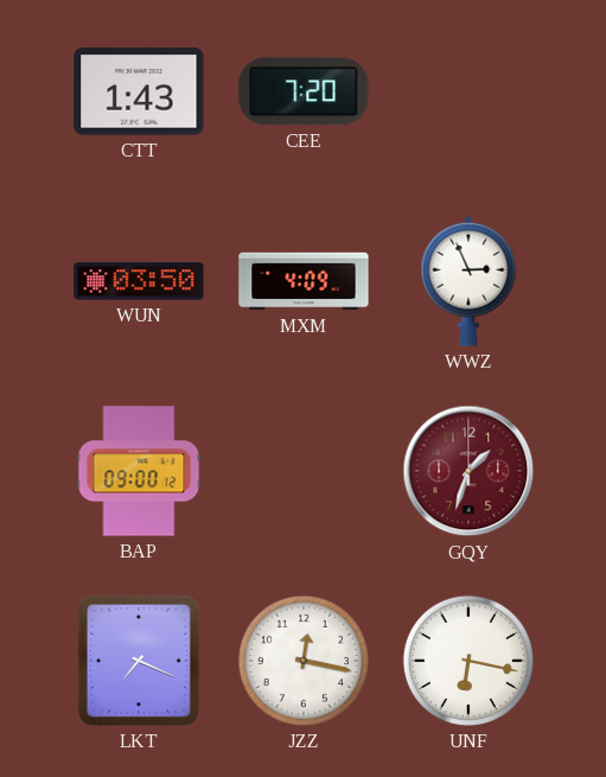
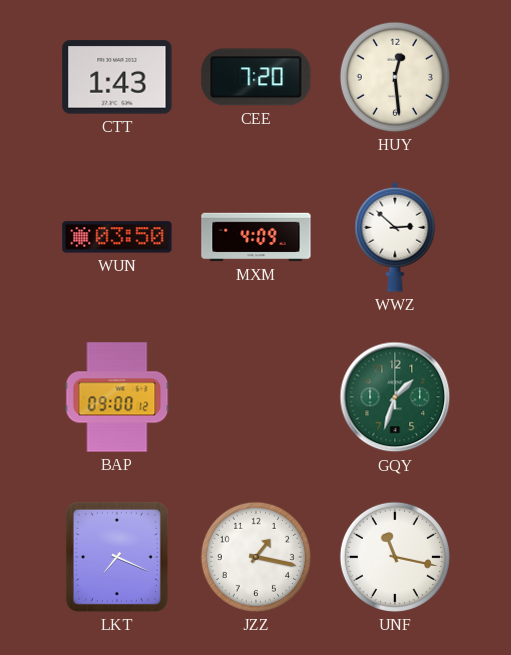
HUY: none -> 12:29 (395, 77)
WWZ: 2:56 -> 2:52 (395, 237)
GQY dial: burgundy -> green (395, 397)
JZZ: 12:17 -> 1:17 (256, 557)
UNF: 6:17 -> 11:17 (395, 557)
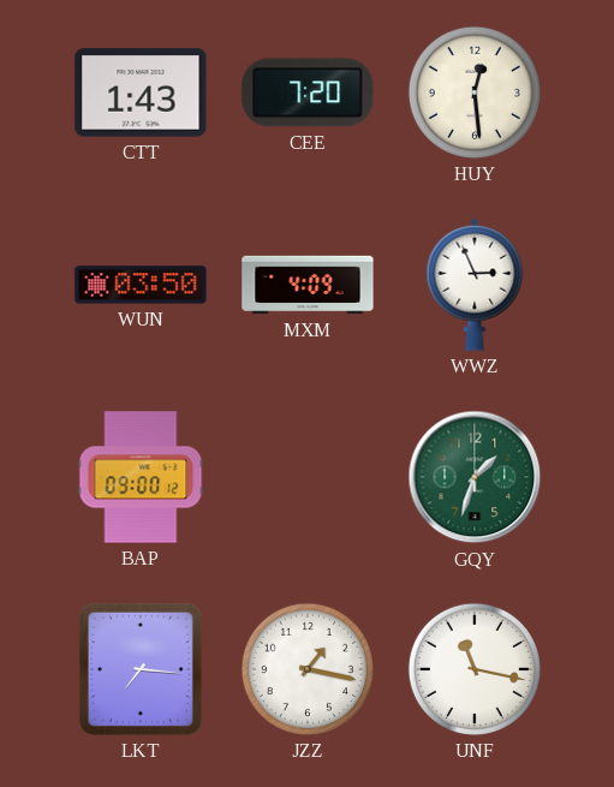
WWZ: 2:52 -> 2:56 (475, 285)
LKT: 7:19 -> 7:16 (141, 669)
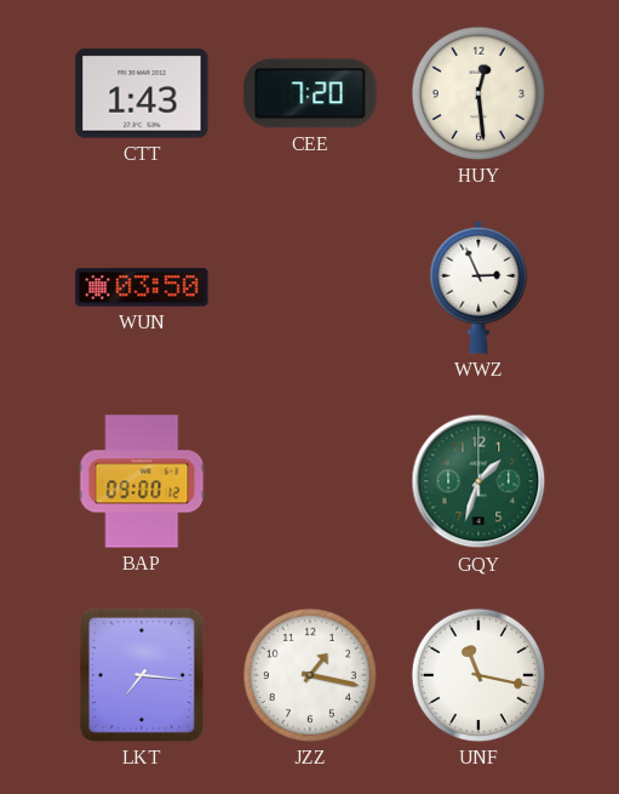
MXM: 4:09 -> none (308, 285)
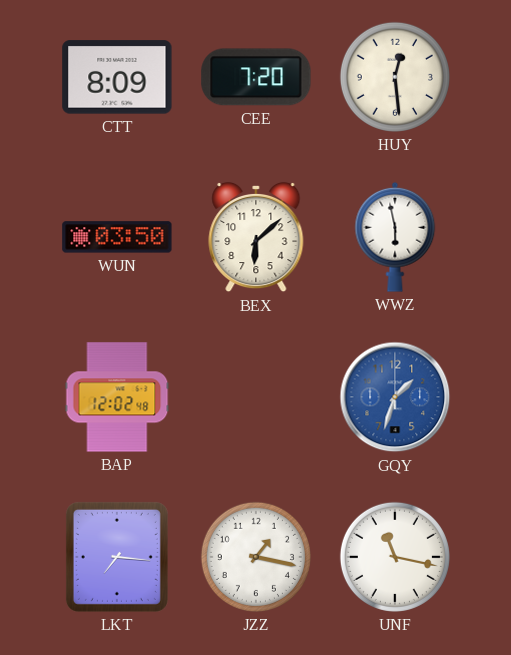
CTT: 1:43 -> 8:09 (117, 77)
BEX: none -> 6:08 (256, 237)
WWZ: 2:56 -> 5:58 (395, 237)
BAP: 09:00 -> 12:02 (117, 397)
GQY dial: green -> blue (395, 397)
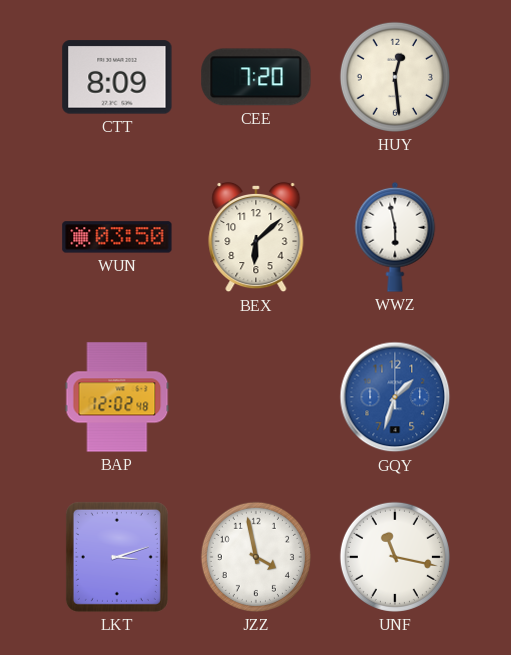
LKT: 7:16 -> 3:12 (117, 557)
JZZ: 1:17 -> 3:58 (256, 557)
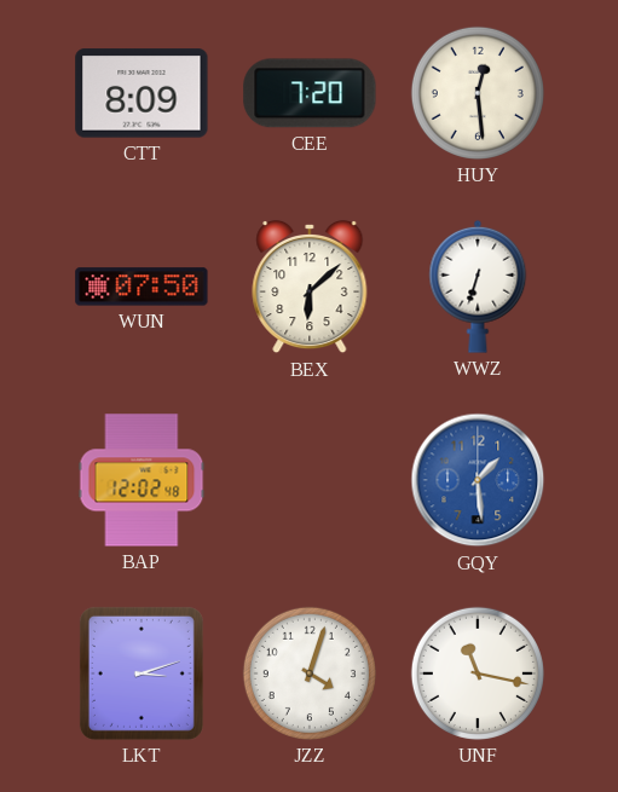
WUN: 03:50 -> 07:50 (141, 287)
WWZ: 5:58 -> 6:33 (478, 287)
GQY: 1:33 -> 1:29 (478, 480)
JZZ: 3:58 -> 4:03 (310, 674)
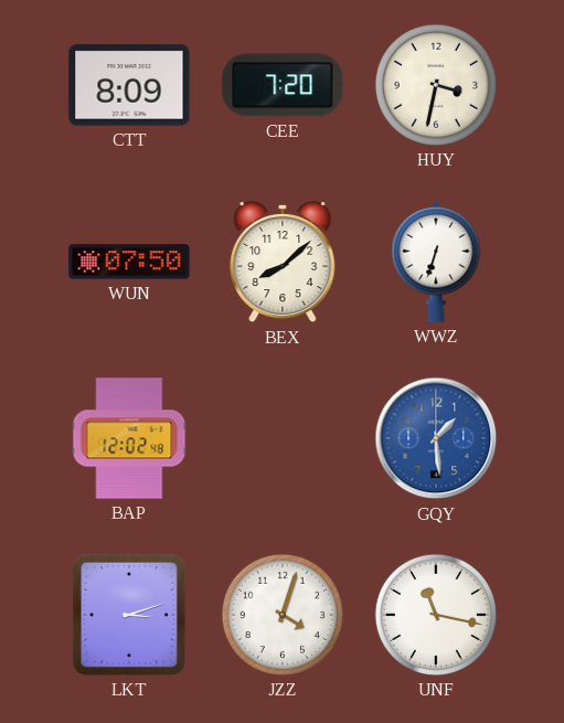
HUY: 12:29 -> 3:32 (436, 85)
BEX: 6:08 -> 8:08 (283, 262)
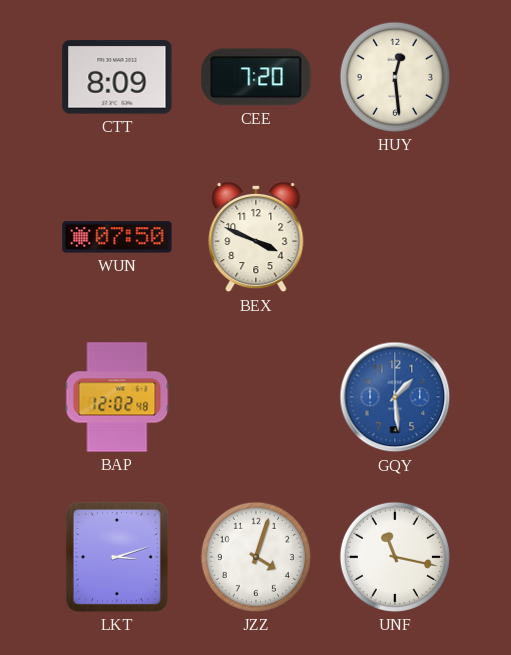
HUY: 3:32 -> 12:29 (395, 77)
BEX: 8:08 -> 3:49 (256, 237)
WWZ: 6:33 -> none (436, 262)
